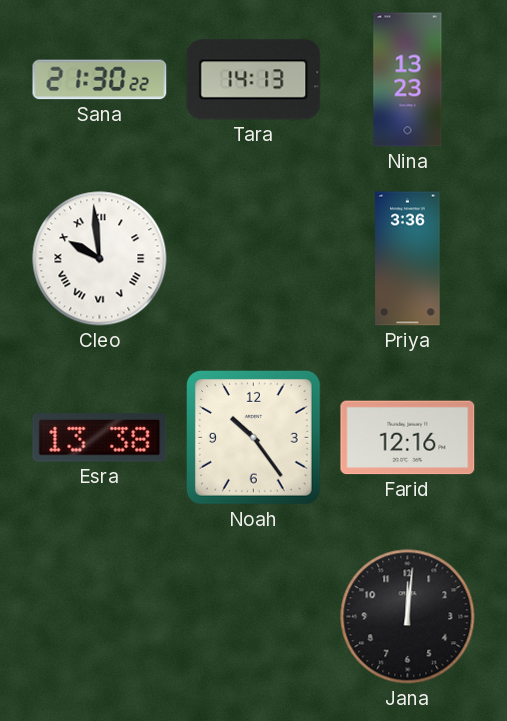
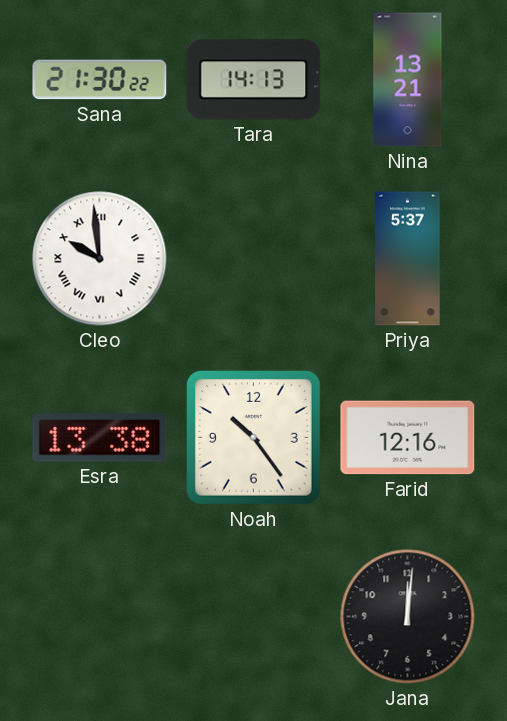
Nina: 13:23 -> 13:21 (408, 80)
Priya: 3:36 -> 5:37 (408, 259)
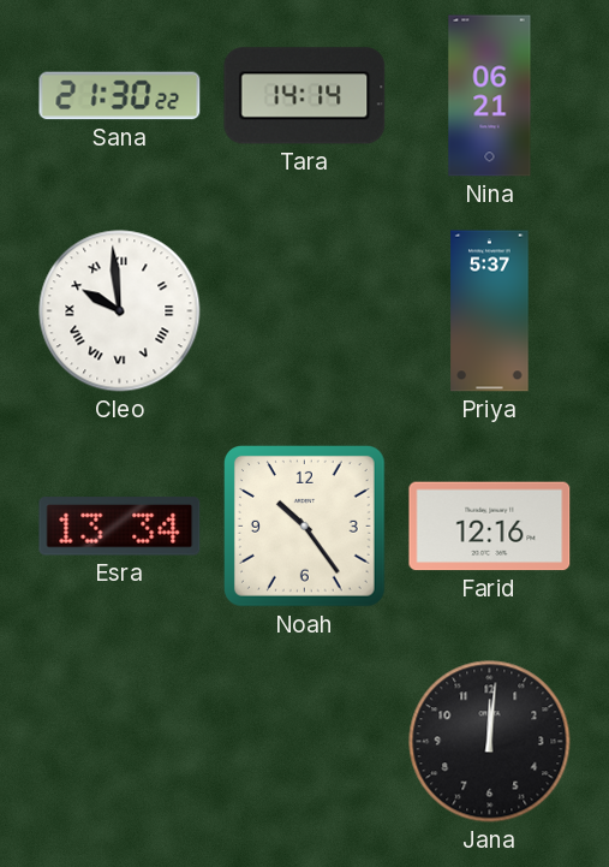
Tara: 14:13 -> 14:14 (305, 96)
Nina: 13:21 -> 06:21 (490, 96)
Esra: 13:38 -> 13:34 (120, 527)
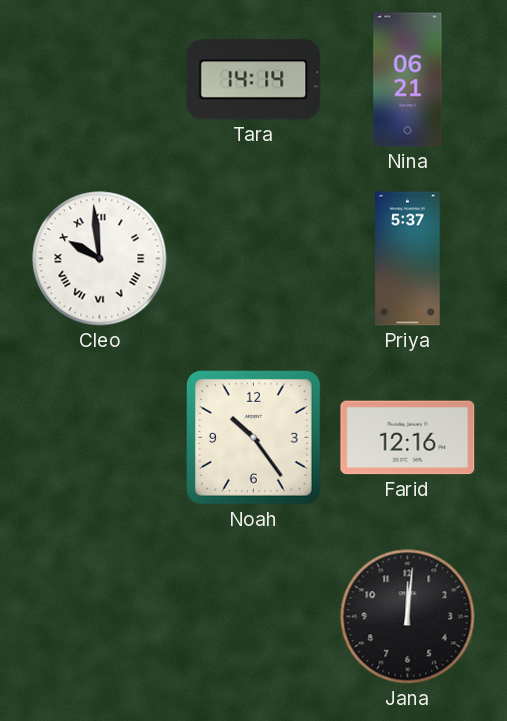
Sana: 21:30 -> none (120, 96)
Esra: 13:34 -> none (120, 527)
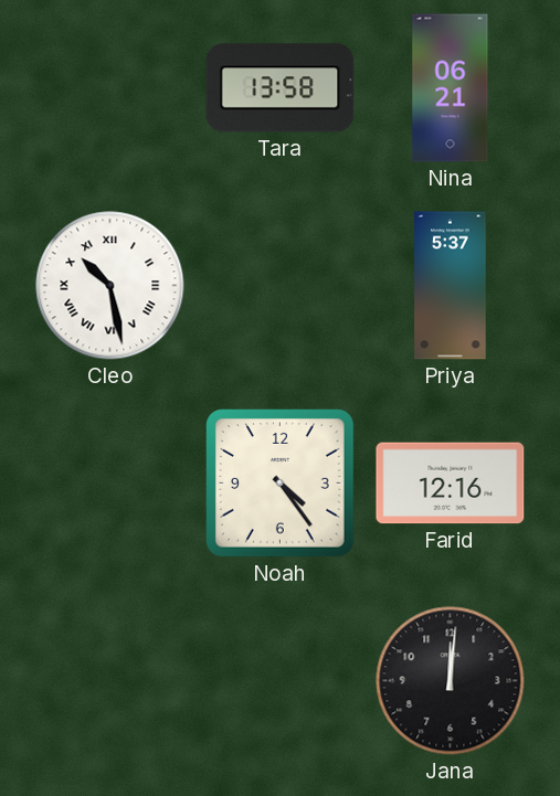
Tara: 14:14 -> 13:58 (281, 88)
Cleo: 9:59 -> 10:28 (110, 286)
Noah: 10:24 -> 4:24 (281, 484)
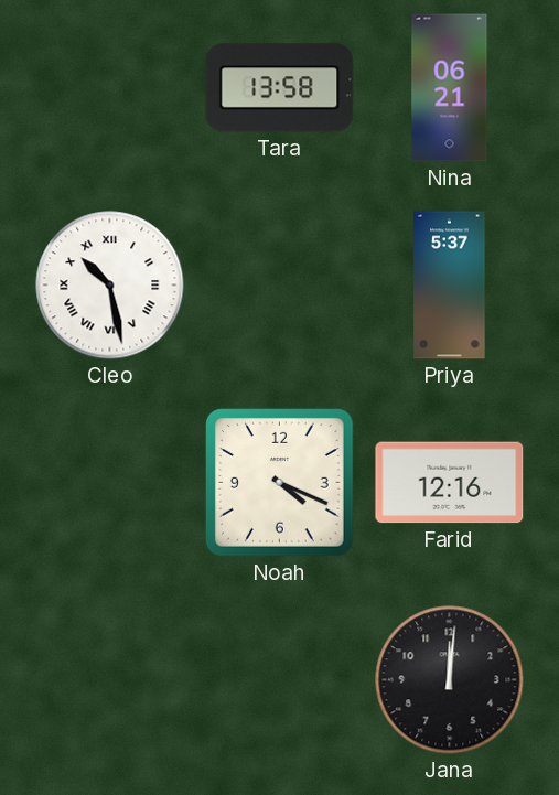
Noah: 4:24 -> 4:19 (280, 483)
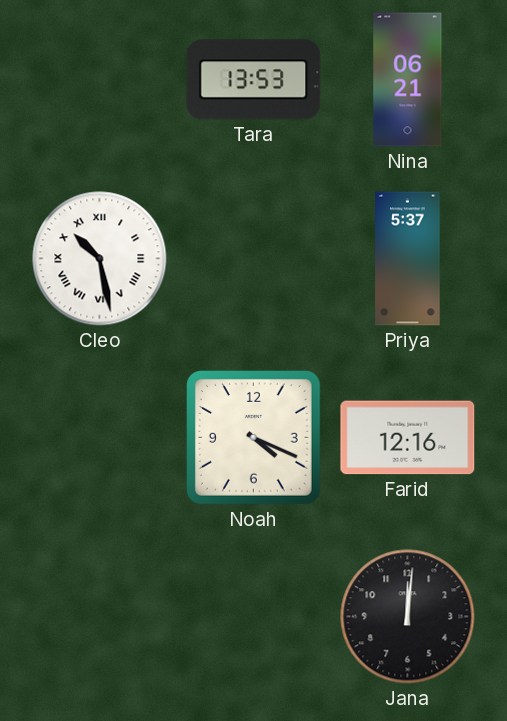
Tara: 13:58 -> 13:53 (254, 80)
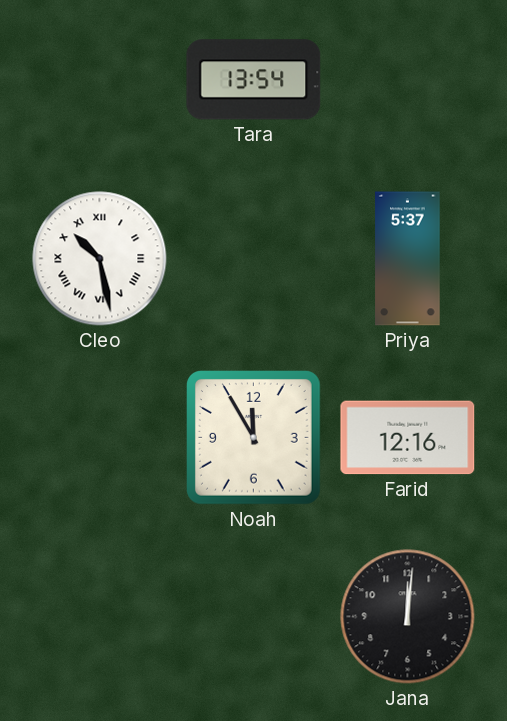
Tara: 13:53 -> 13:54 (254, 80)
Nina: 06:21 -> none (408, 80)
Noah: 4:19 -> 11:55 (254, 438)
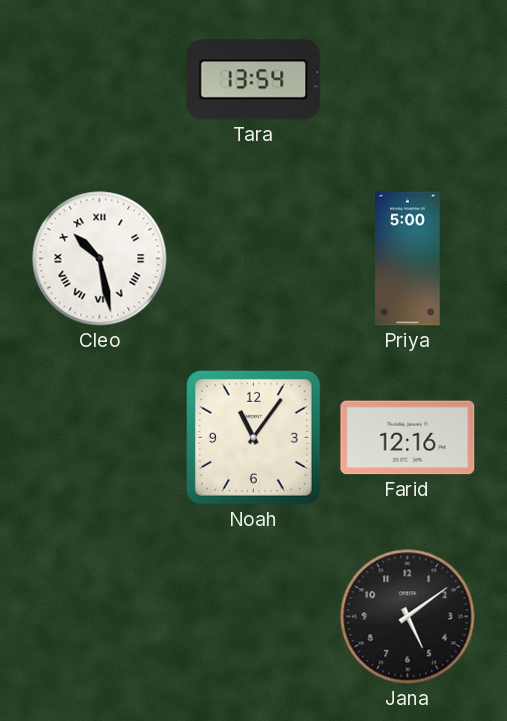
Priya: 5:37 -> 5:00 (408, 259)
Noah: 11:55 -> 11:06 (254, 438)
Jana: 12:01 -> 5:09 (408, 617)
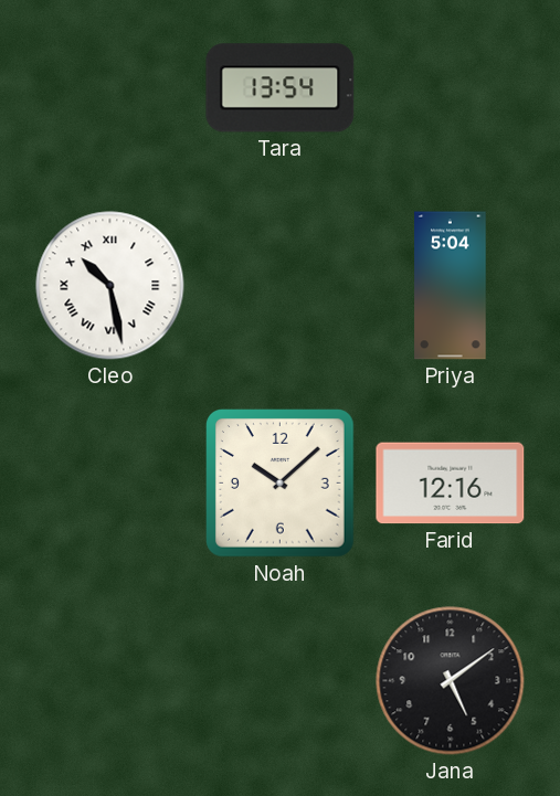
Priya: 5:00 -> 5:04 (451, 286)
Noah: 11:06 -> 10:08 (281, 484)
